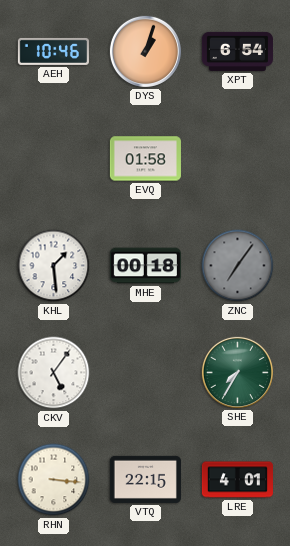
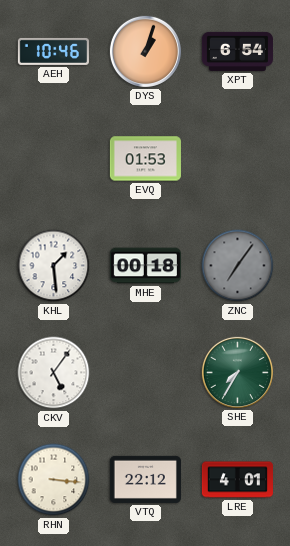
EVQ: 01:58 -> 01:53 (145, 159)
VTQ: 22:15 -> 22:12 (145, 479)
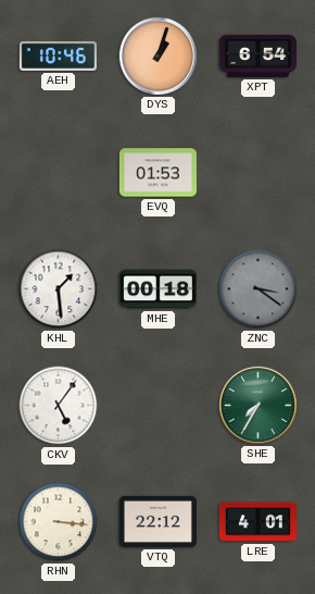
ZNC: 7:06 -> 3:21 (259, 289)
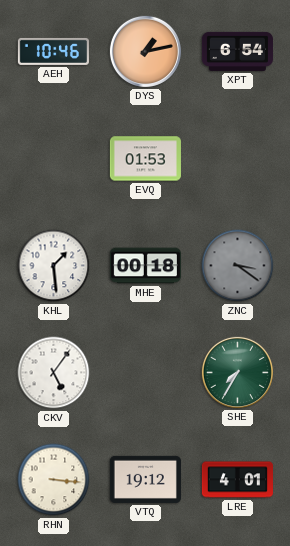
DYS: 1:03 -> 1:13 (145, 51)
VTQ: 22:12 -> 19:12 (145, 479)
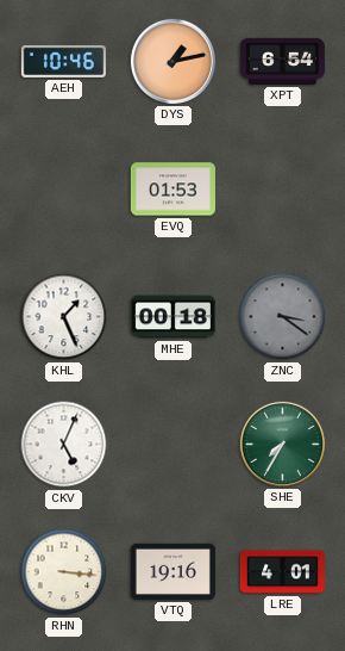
KHL: 1:29 -> 1:26 (64, 317)
CKV: 5:06 -> 5:04 (64, 445)
VTQ: 19:12 -> 19:16 (172, 571)
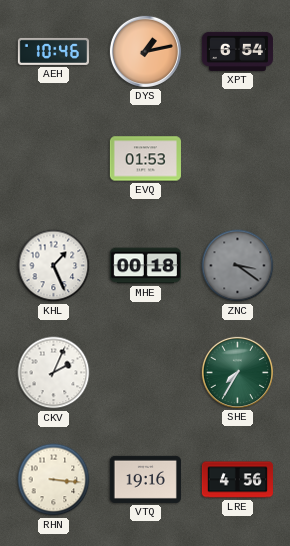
CKV: 5:04 -> 2:04 (54, 373)
LRE: 4:01 -> 4:56 (237, 480)
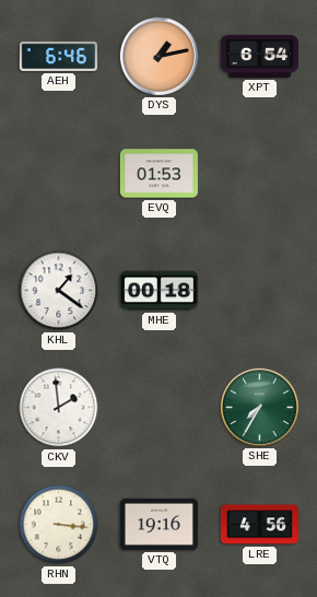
AEH: 10:46 -> 6:46 (58, 56)
KHL: 1:26 -> 1:21 (59, 291)
ZNC: 3:21 -> none (238, 266)
CKV: 2:04 -> 1:59 (59, 408)
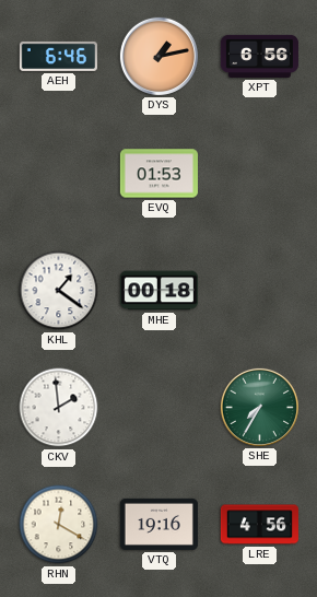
XPT: 6:54 -> 6:56 (259, 56)
RHN: 3:16 -> 12:20 (59, 525)
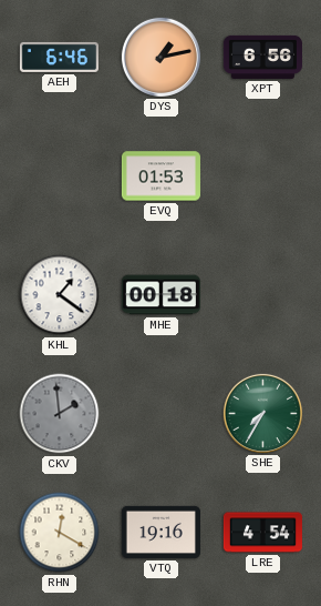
CKV dial: white -> grey (60, 414)
LRE: 4:56 -> 4:54 (262, 533)
